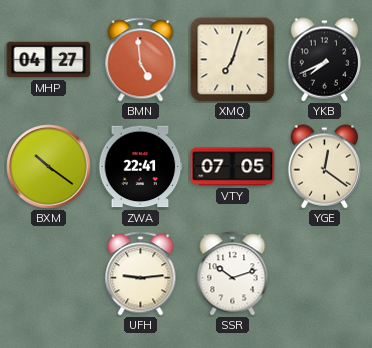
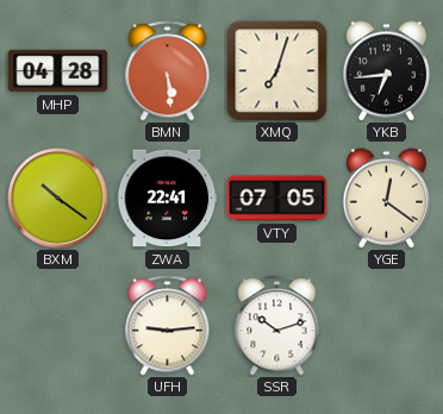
MHP: 04:27 -> 04:28 (58, 71)
BMN: 4:59 -> 5:29 (168, 71)
YKB: 7:41 -> 6:44 (386, 71)
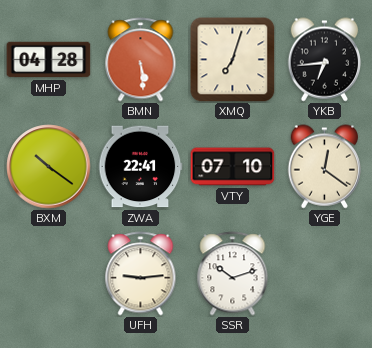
VTY: 07:05 -> 07:10 (233, 167)
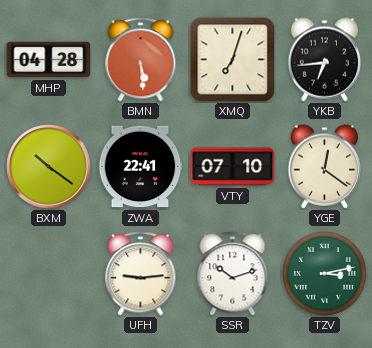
TZV: none -> 3:13 (325, 274)
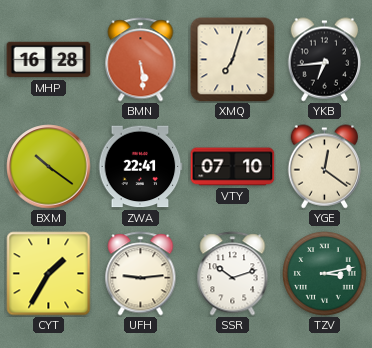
MHP: 04:28 -> 16:28 (49, 60)
CYT: none -> 1:35 (49, 274)
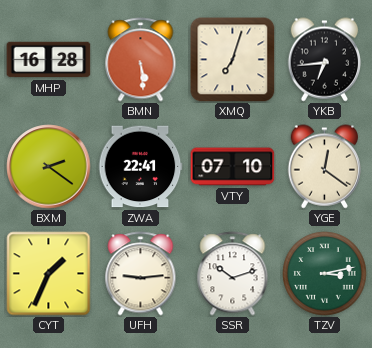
BXM: 10:21 -> 2:21 (49, 167)
CYT: 1:35 -> 1:34 (49, 274)
